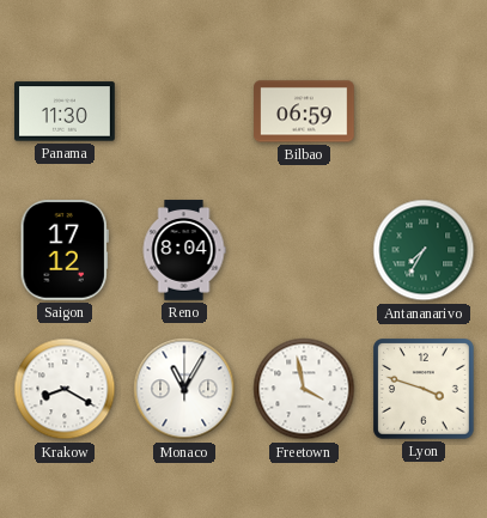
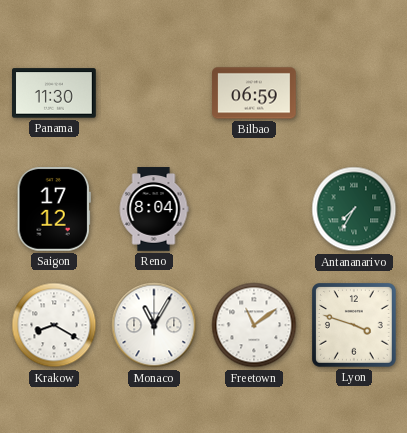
Freetown: 3:58 -> 11:09 (254, 325)
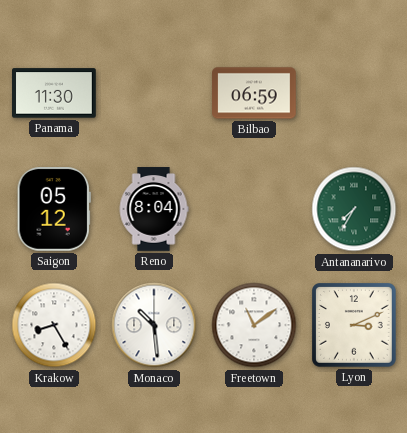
Saigon: 17:12 -> 05:12 (54, 210)
Krakow: 8:20 -> 8:25 (54, 325)
Monaco: 11:05 -> 10:29 (154, 325)
Lyon: 3:48 -> 3:11 (355, 326)
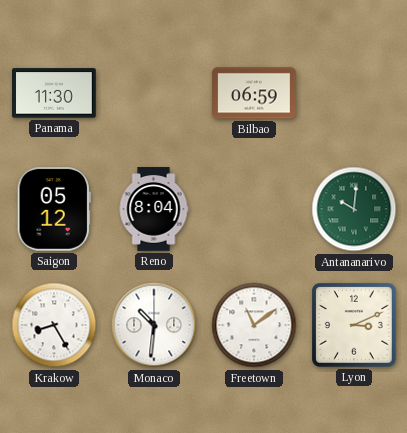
Antananarivo: 7:35 -> 10:01 (354, 209)
Monaco: 10:29 -> 10:31 (154, 325)
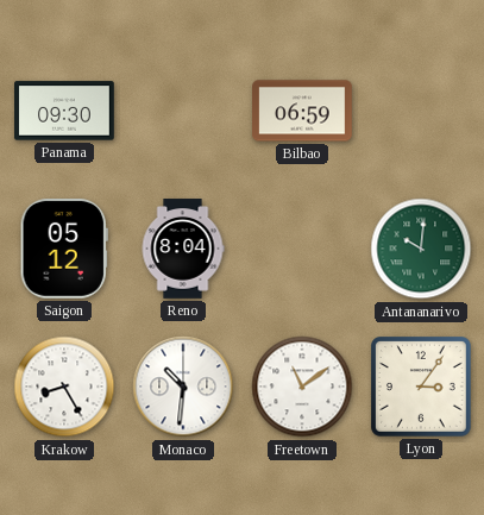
Panama: 11:30 -> 09:30 (65, 111)
Lyon: 3:11 -> 3:06 (422, 388)
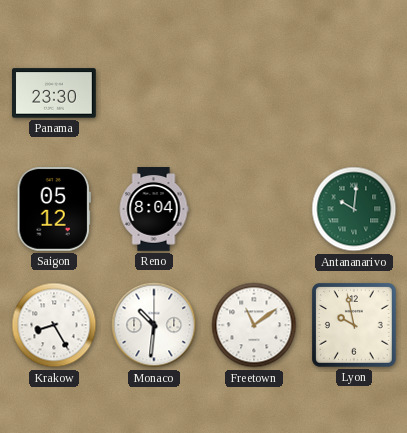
Panama: 09:30 -> 23:30 (55, 93)
Bilbao: 06:59 -> none (302, 111)
Lyon: 3:06 -> 9:58 (355, 326)
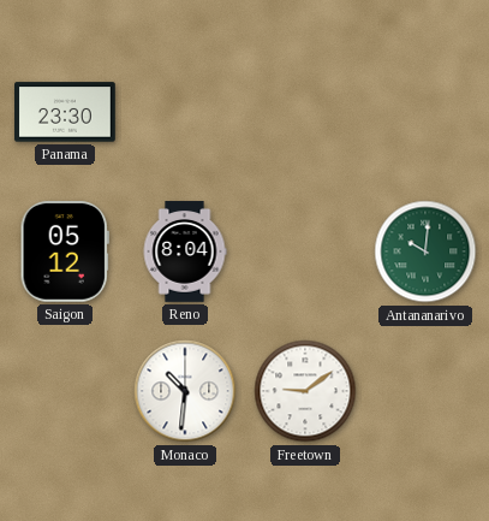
Krakow: 8:25 -> none (54, 325)
Freetown: 11:09 -> 9:09 (305, 391)
Lyon: 9:58 -> none (355, 326)
